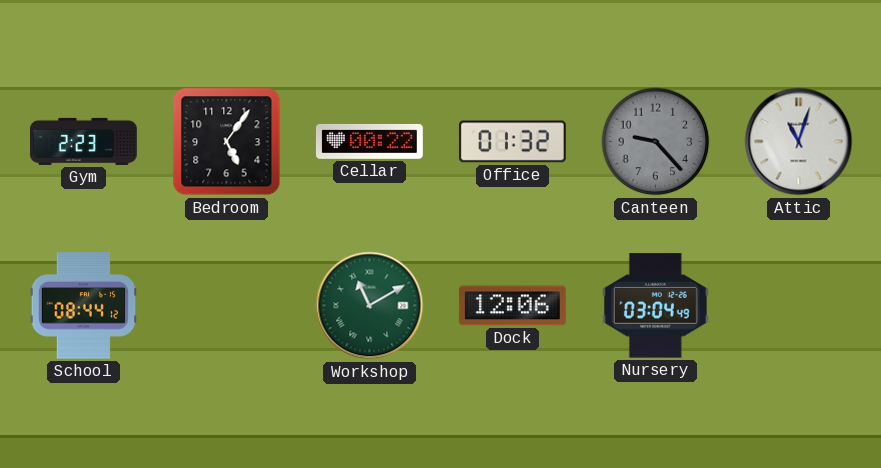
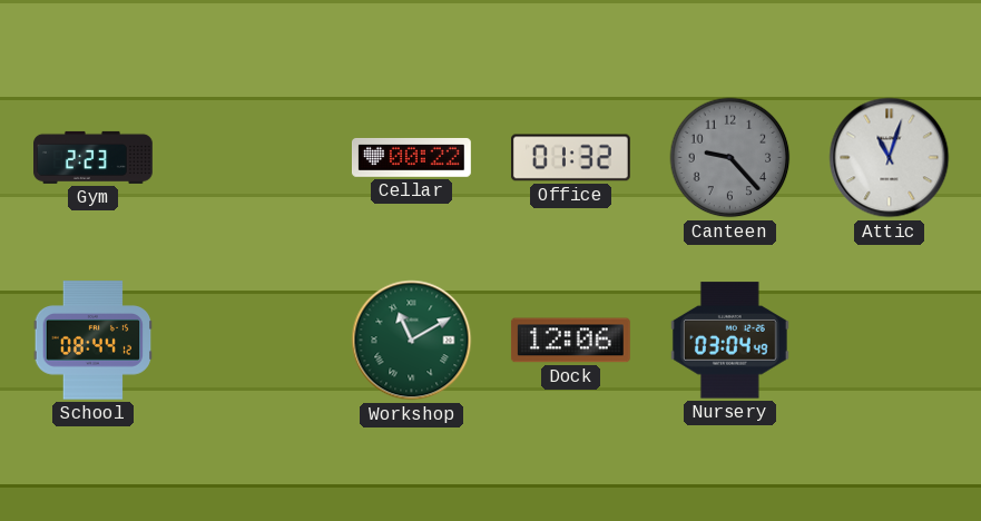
Bedroom: 5:06 -> none (227, 142)
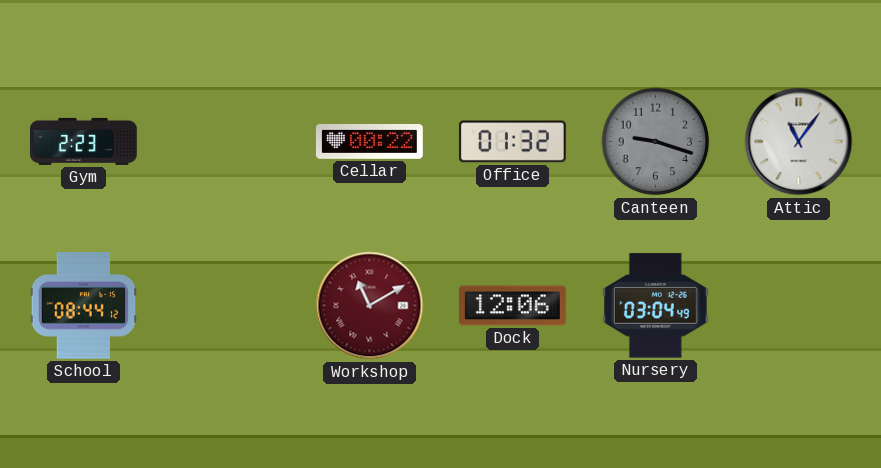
Canteen: 9:23 -> 9:18 (656, 142)
Attic: 11:03 -> 11:06 (799, 142)
Workshop dial: green -> burgundy (370, 306)
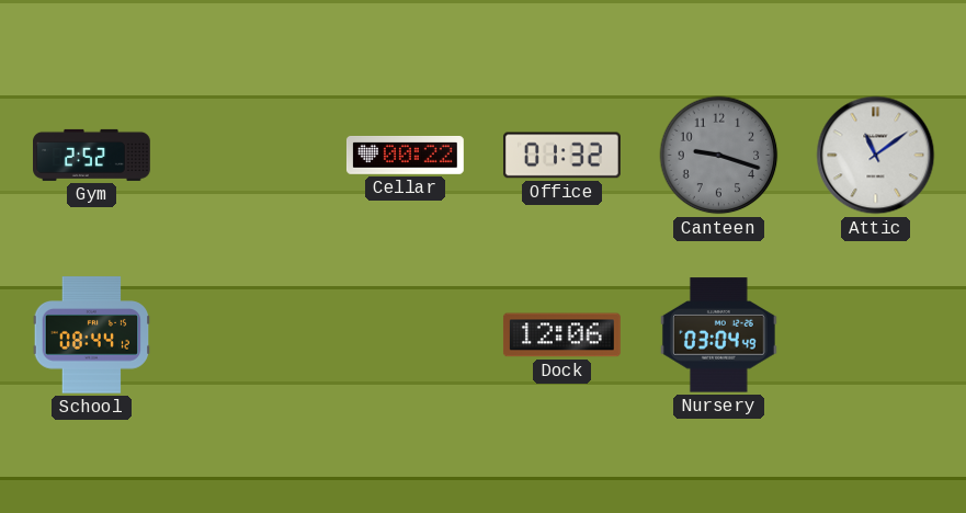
Gym: 2:23 -> 2:52 (92, 155)
Attic: 11:06 -> 11:09 (876, 156)
Workshop: 11:10 -> none (370, 306)
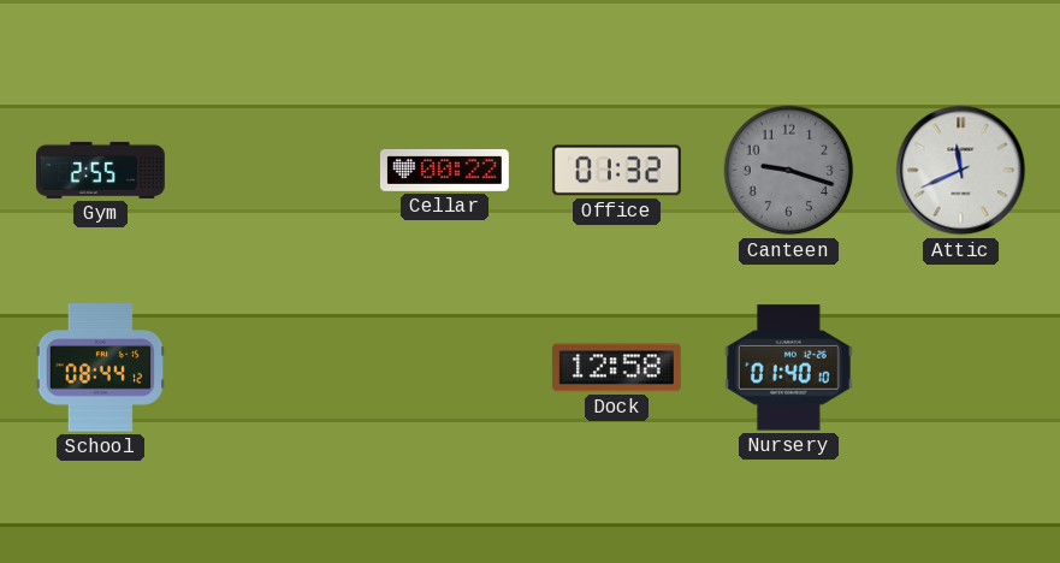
Gym: 2:52 -> 2:55 (101, 170)
Attic: 11:09 -> 11:41 (961, 171)
Dock: 12:06 -> 12:58 (616, 368)
Nursery: 03:04 -> 01:40 (788, 368)
